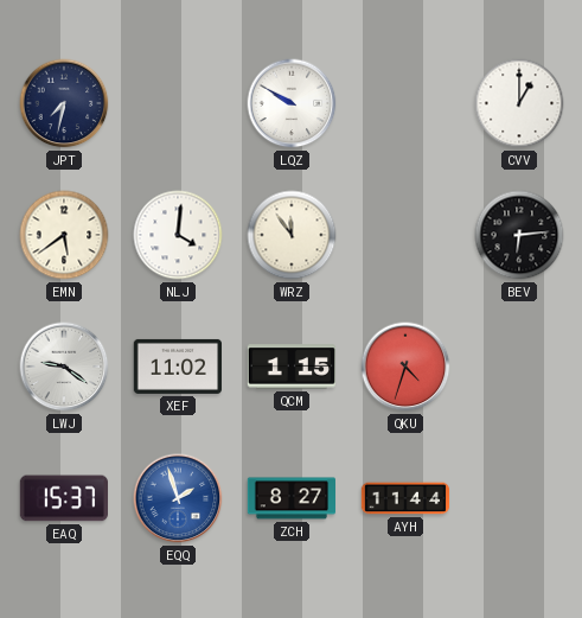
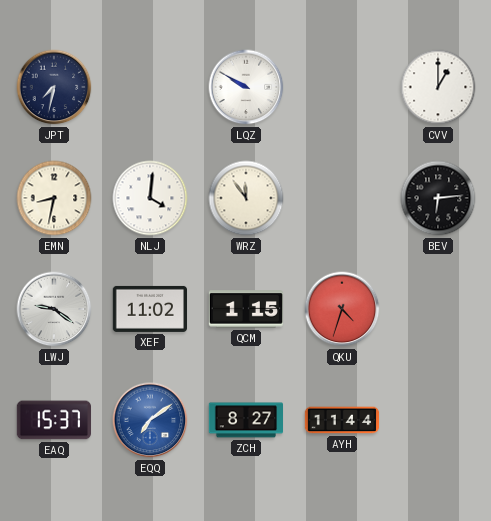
EMN: 5:39 -> 8:32 (54, 198)
EQQ: 1:57 -> 7:09 (150, 420)
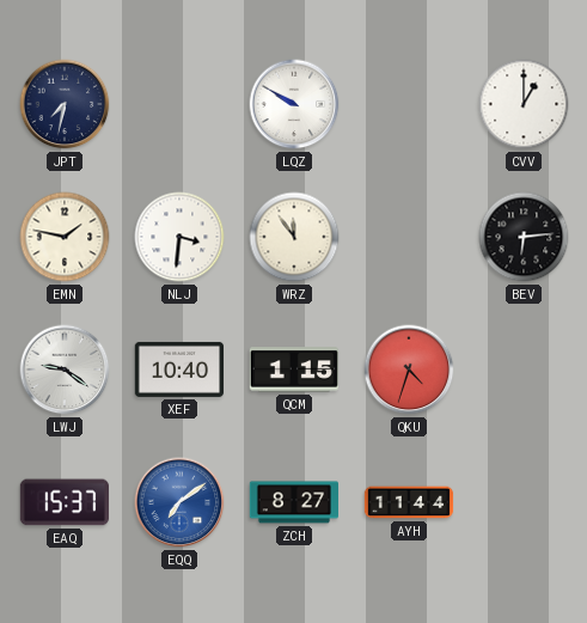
EMN: 8:32 -> 1:47 (65, 237)
NLJ: 4:01 -> 3:31 (179, 237)
XEF: 11:02 -> 10:40 (178, 369)
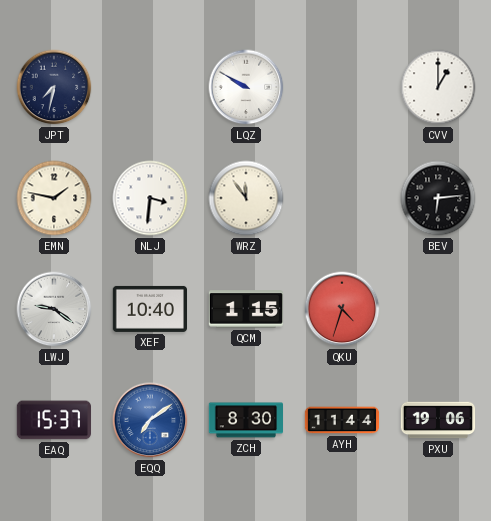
ZCH: 8:27 -> 8:30 (245, 420)
PXU: none -> 19:06 (438, 420)
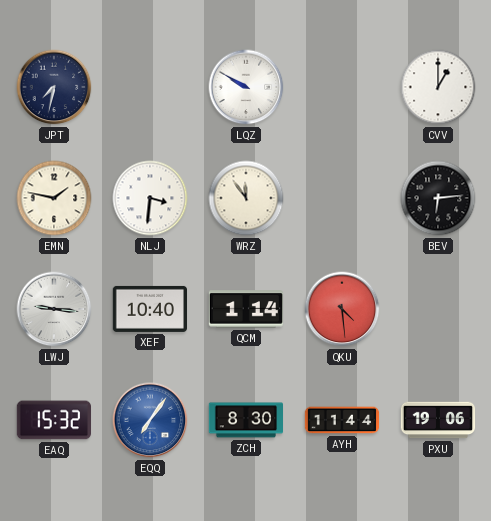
LWJ: 9:21 -> 9:16 (54, 309)
QCM: 1:15 -> 1:14 (245, 309)
QKU: 4:33 -> 4:29 (342, 309)
EAQ: 15:37 -> 15:32 (53, 420)
EQQ: 7:09 -> 7:06 (150, 420)
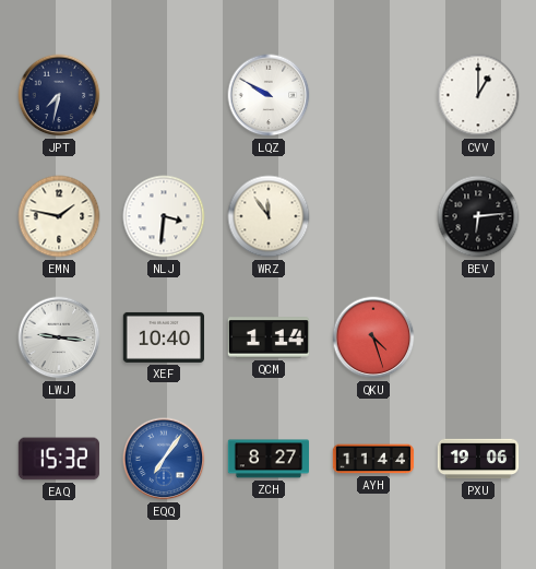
QKU: 4:29 -> 4:27 (373, 337)
ZCH: 8:30 -> 8:27 (267, 459)
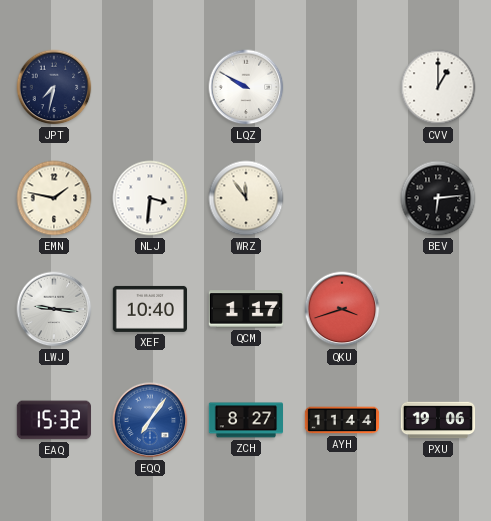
QCM: 1:14 -> 1:17 (245, 309)
QKU: 4:27 -> 3:42 (342, 309)
